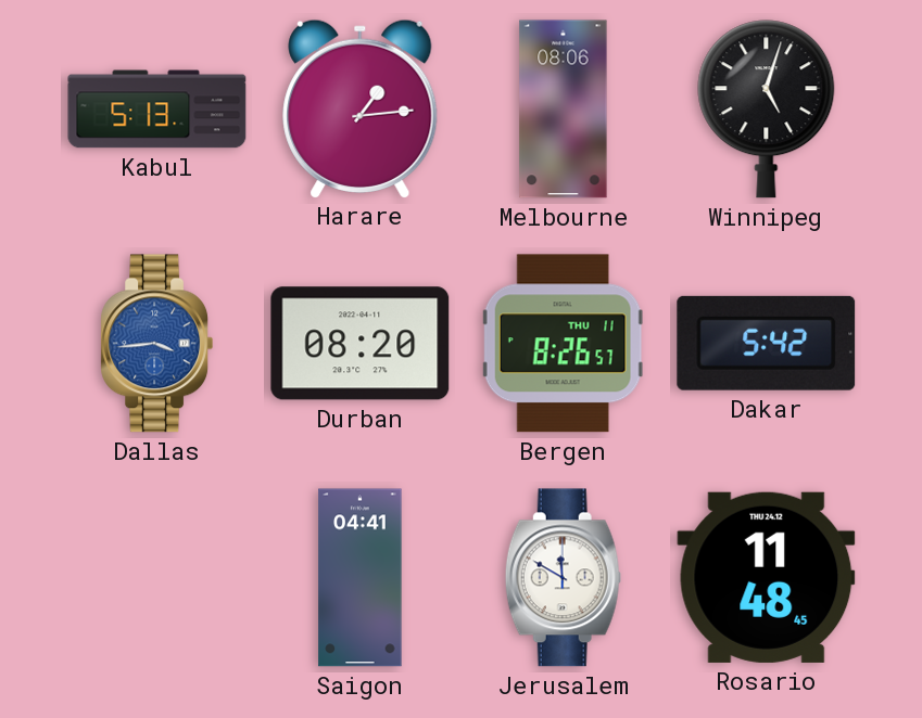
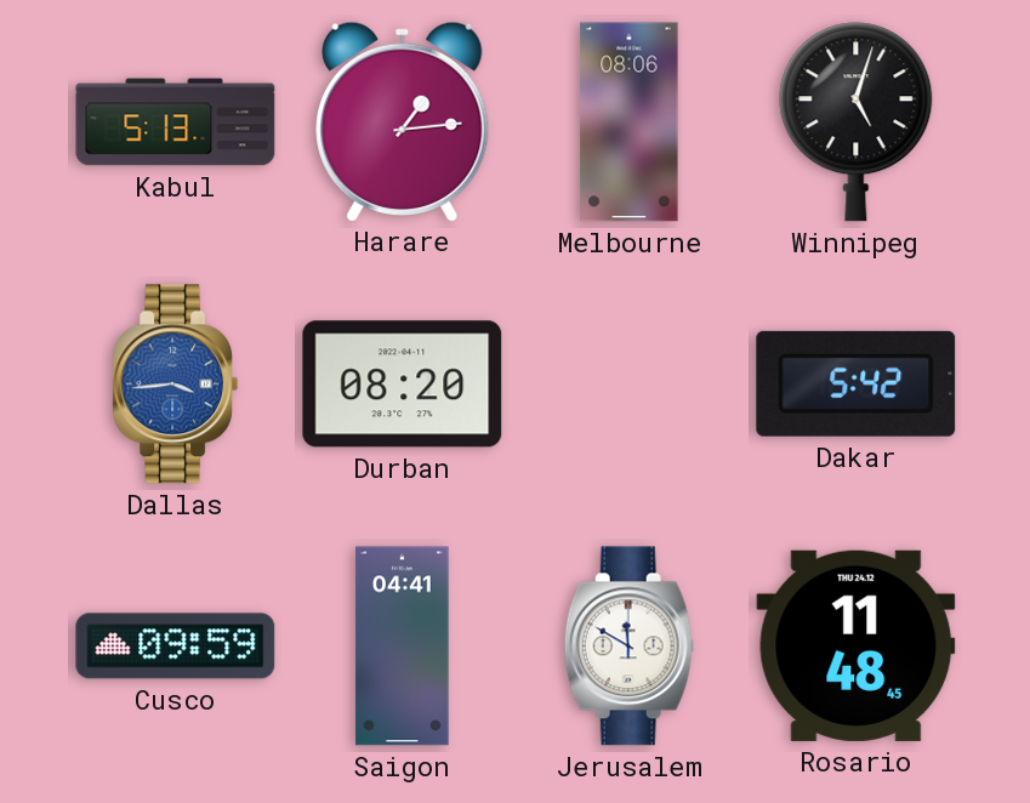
Bergen: 8:26 -> none (564, 344)
Cusco: none -> 09:59 (176, 647)
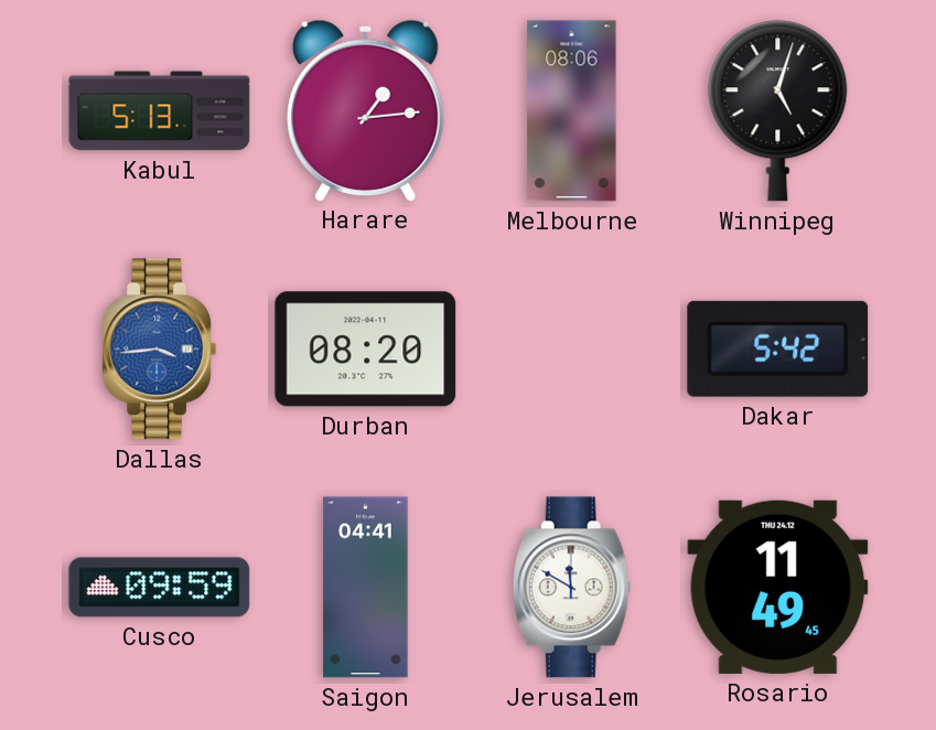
Rosario: 11:48 -> 11:49 (778, 587)
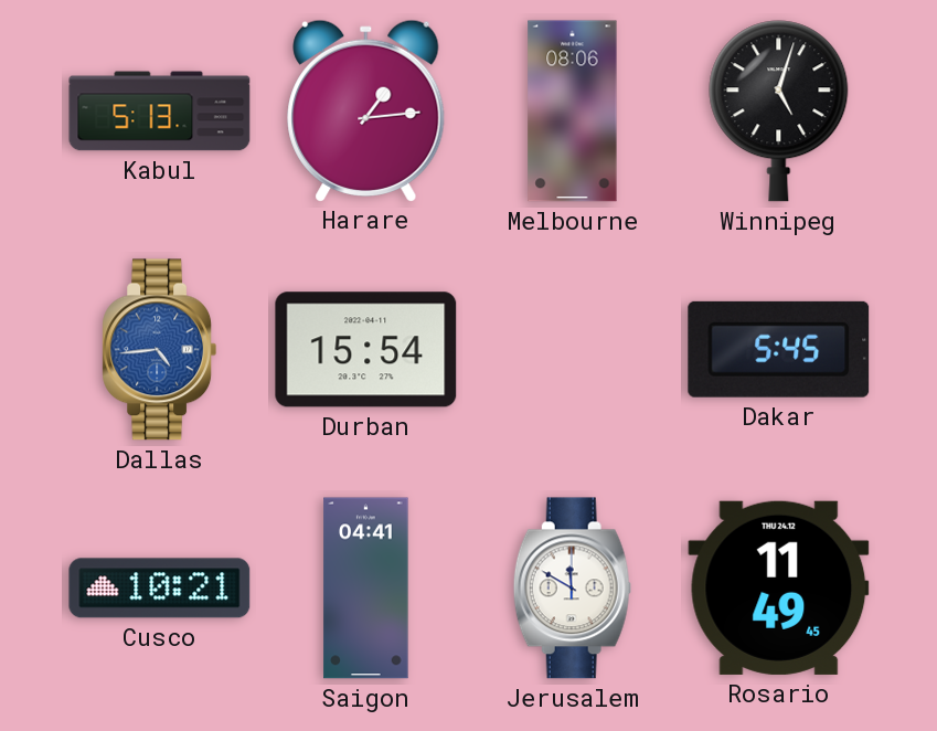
Dallas: 3:44 -> 4:44 (160, 350)
Durban: 08:20 -> 15:54 (366, 350)
Dakar: 5:42 -> 5:45 (779, 349)
Cusco: 09:59 -> 10:21 (160, 589)
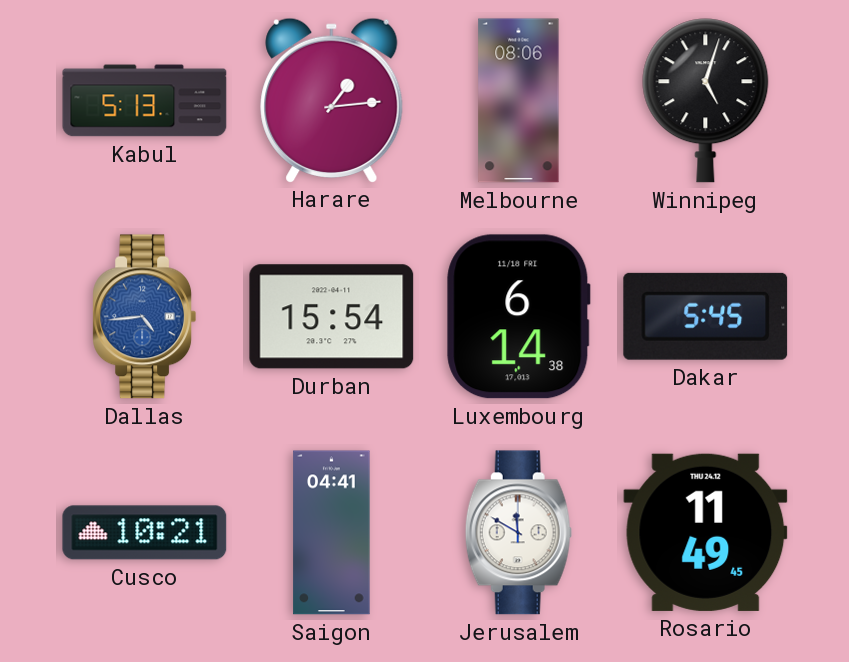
Luxembourg: none -> 6:14 (519, 317)
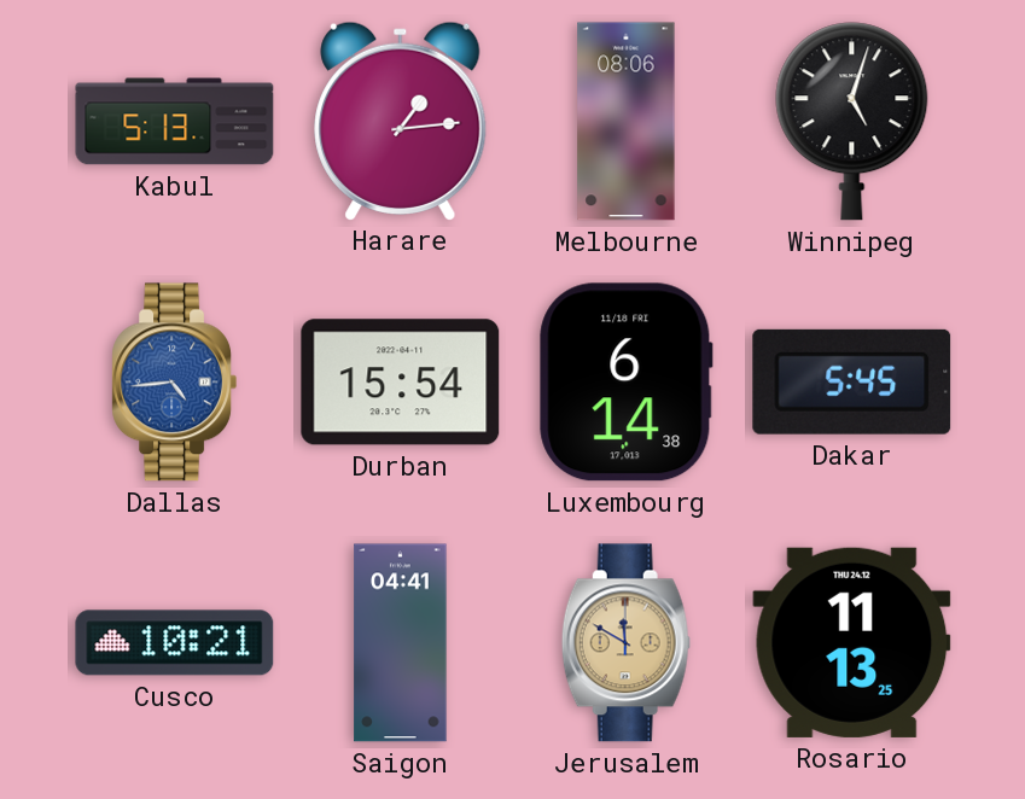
Jerusalem dial: white -> champagne (625, 643)
Rosario: 11:49 -> 11:13 (852, 642)
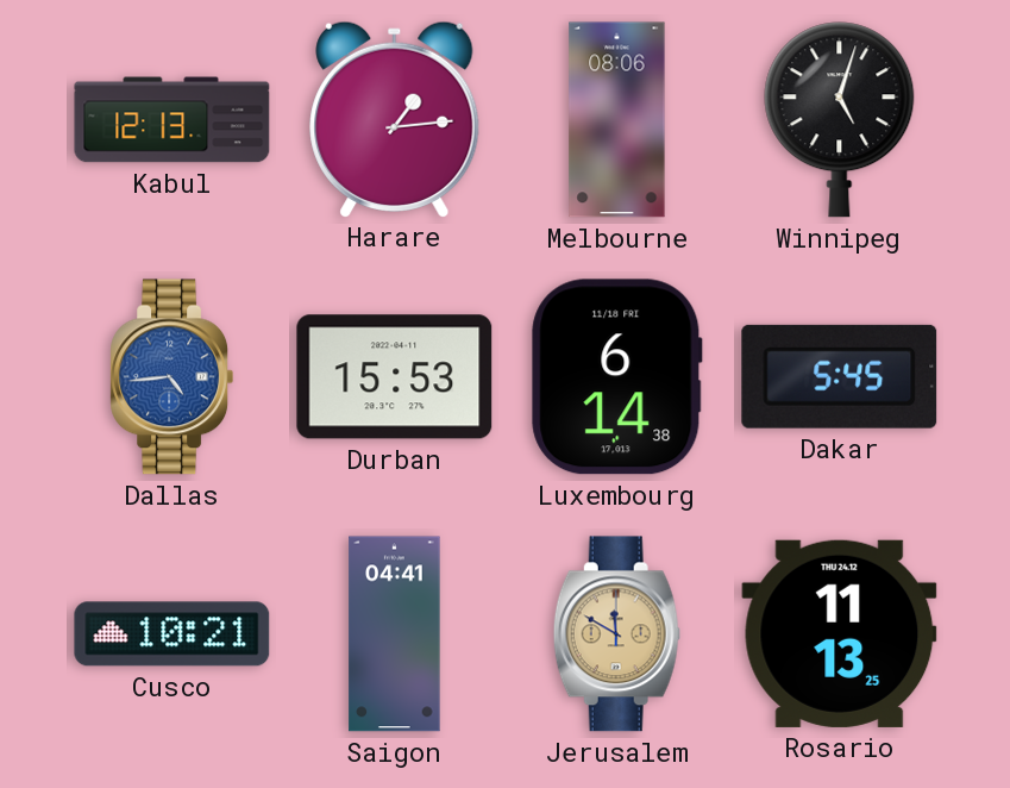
Kabul: 5:13 -> 12:13 (172, 120)
Durban: 15:54 -> 15:53 (395, 377)
